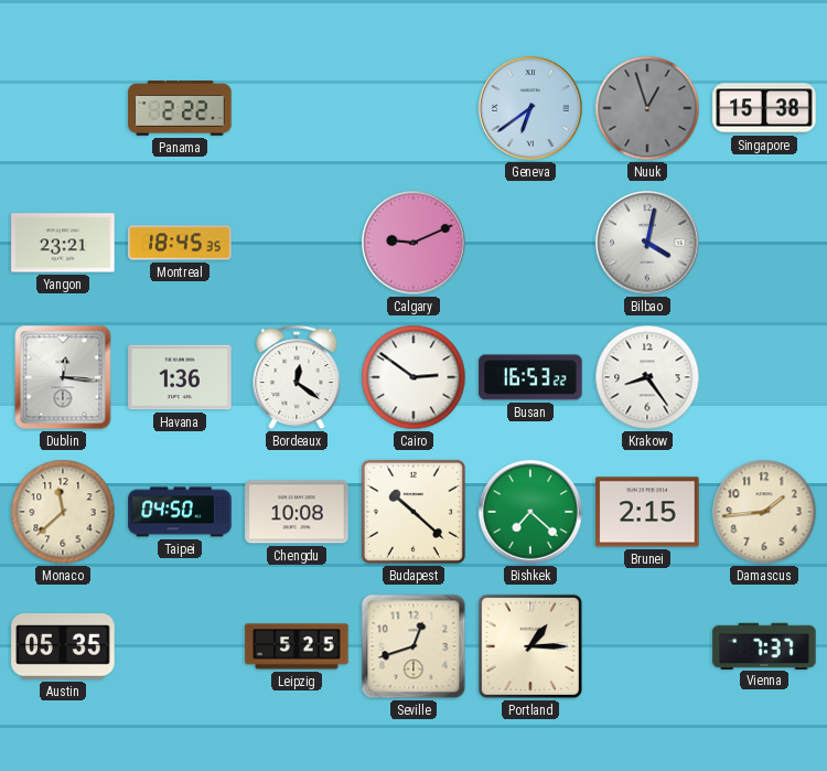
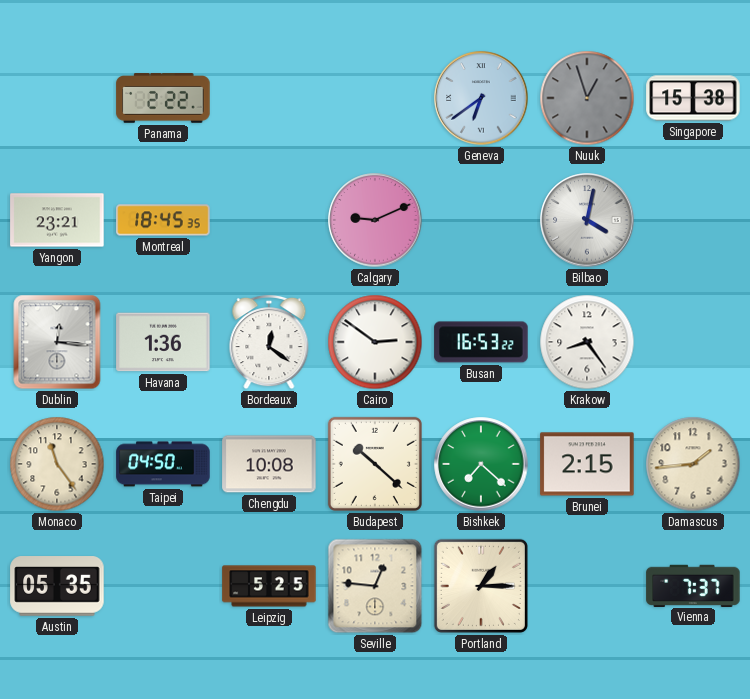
Monaco: 11:38 -> 11:24 (57, 464)
Seville: 12:42 -> 12:46 (375, 586)
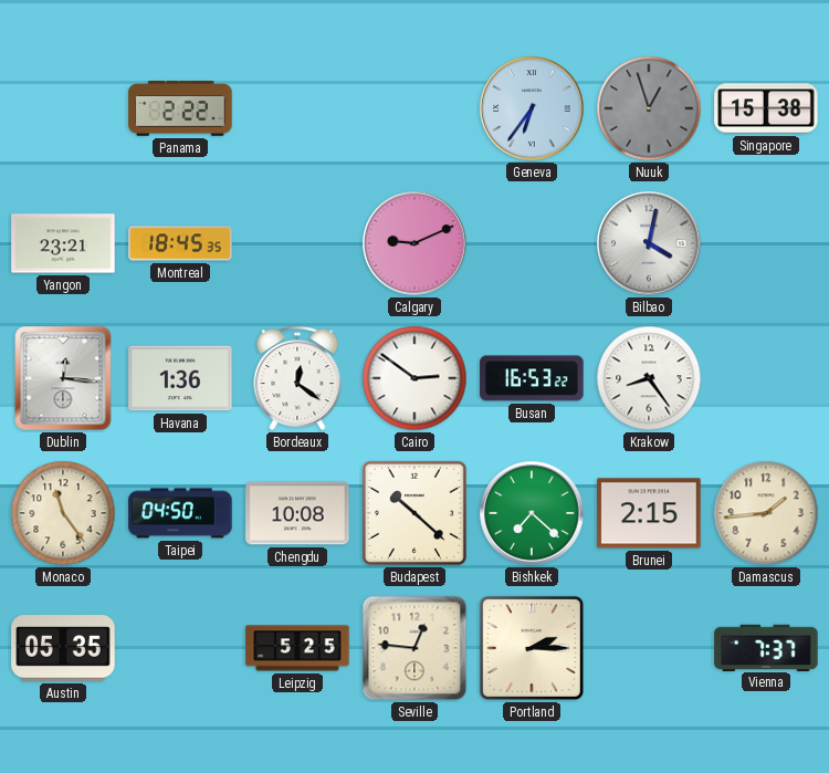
Geneva: 6:39 -> 6:36 (532, 108)
Portland: 1:15 -> 2:15 (532, 648)
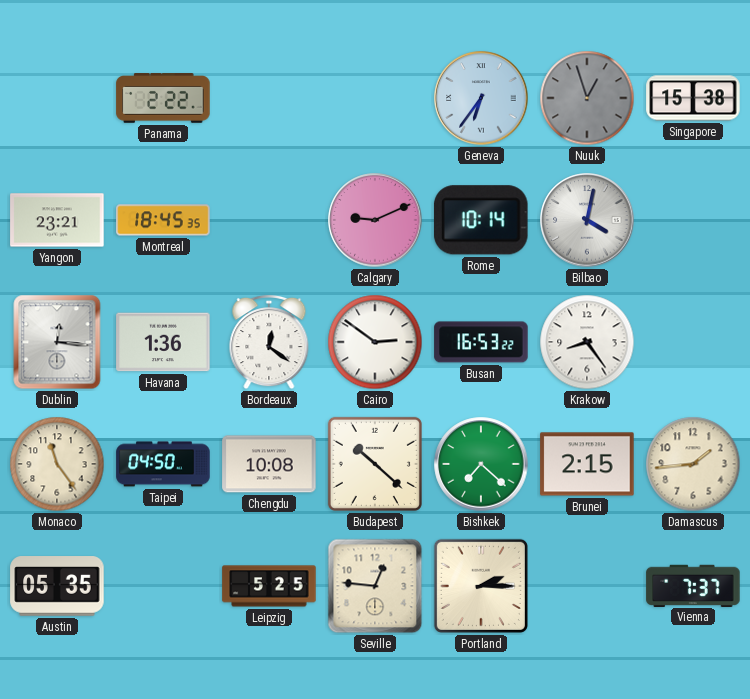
Rome: none -> 10:14 (481, 220)
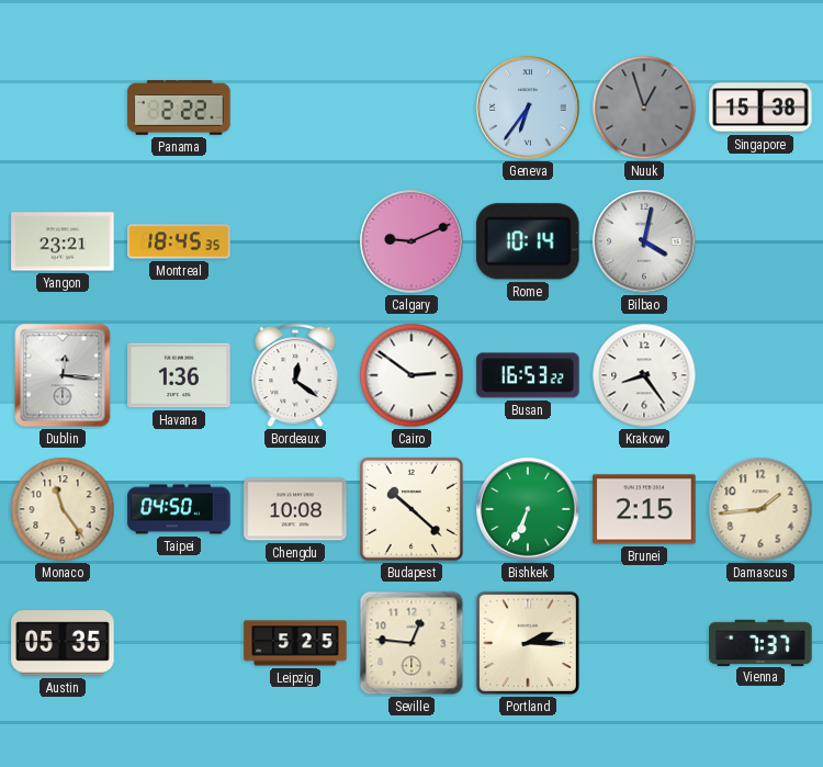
Bishkek: 7:22 -> 6:34 (528, 509)
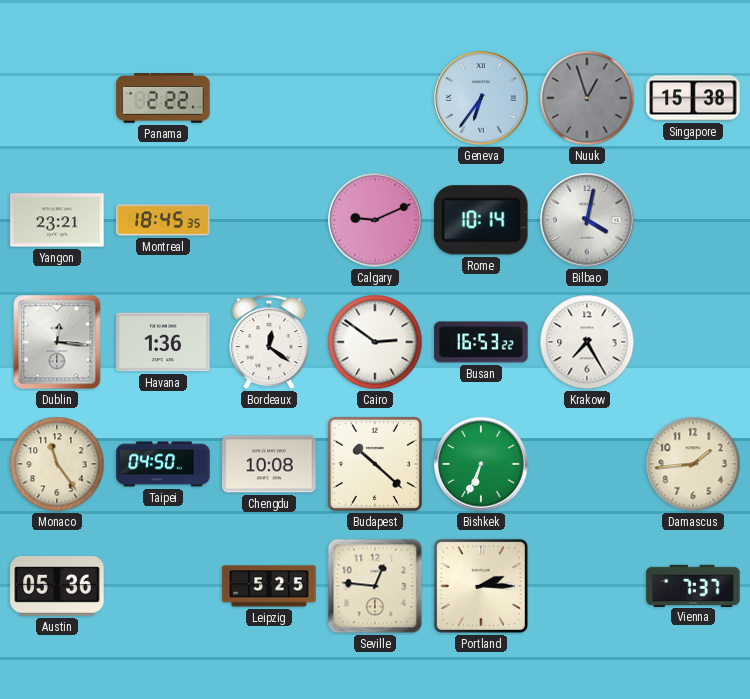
Krakow: 8:24 -> 7:25 (587, 342)
Brunei: 2:15 -> none (644, 509)
Austin: 05:35 -> 05:36 (57, 586)
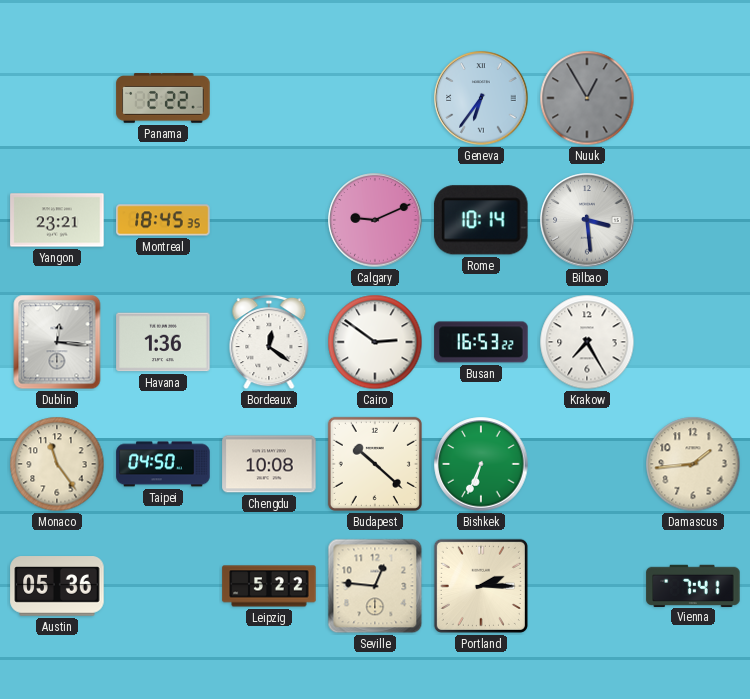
Nuuk: 12:57 -> 12:55 (587, 98)
Singapore: 15:38 -> none (693, 98)
Bilbao: 4:02 -> 3:29 (587, 220)
Leipzig: 5:25 -> 5:22 (269, 586)
Vienna: 7:37 -> 7:41 (693, 585)
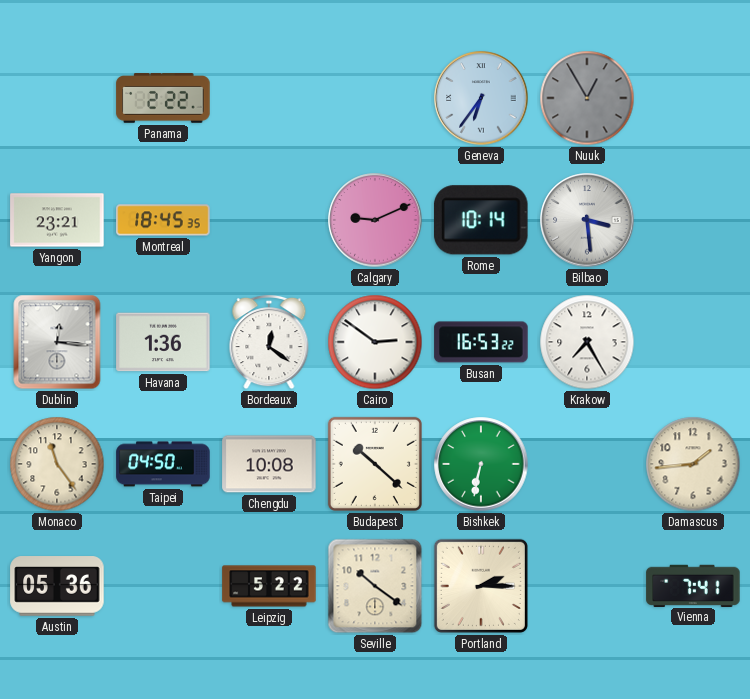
Bishkek: 6:34 -> 6:32 (481, 464)
Seville: 12:46 -> 10:21 (375, 586)
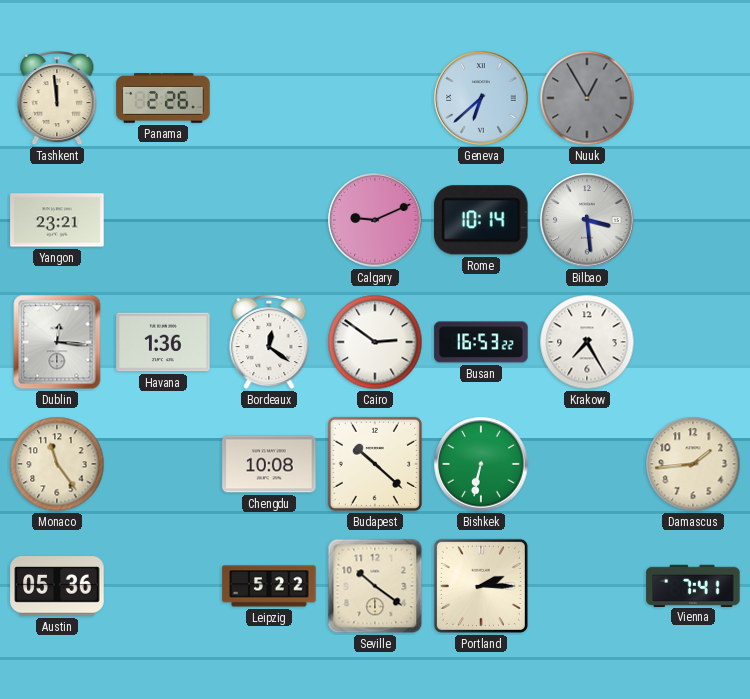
Tashkent: none -> 11:59 (57, 98)
Panama: 2:22 -> 2:26 (163, 98)
Geneva: 6:36 -> 6:38 (481, 98)
Montreal: 18:45 -> none (163, 220)
Taipei: 04:50 -> none (163, 464)
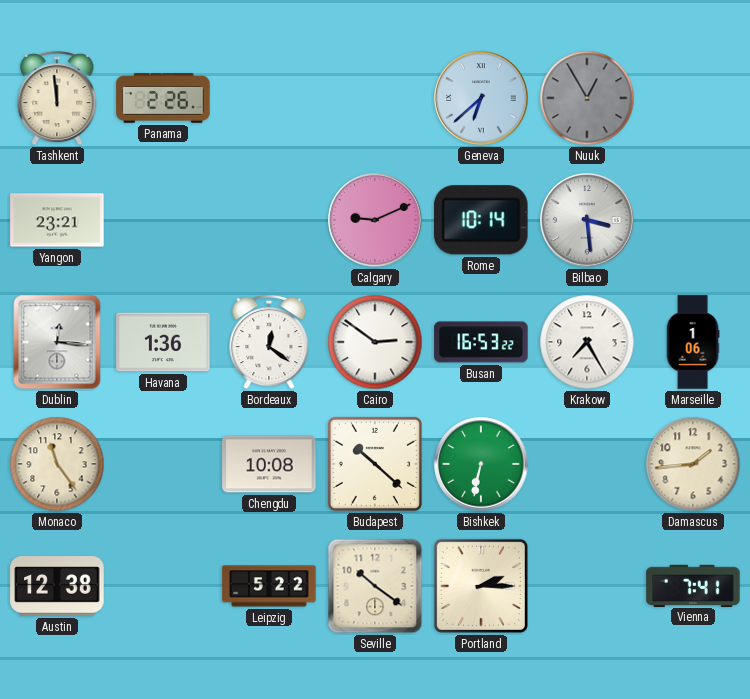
Marseille: none -> 1:06 (693, 342)
Austin: 05:36 -> 12:38 (57, 586)
